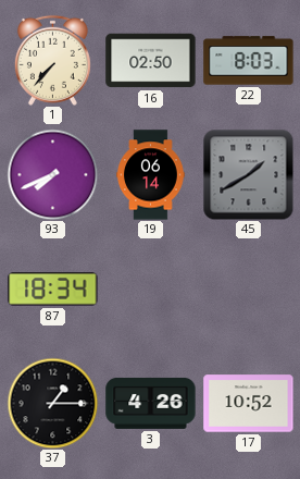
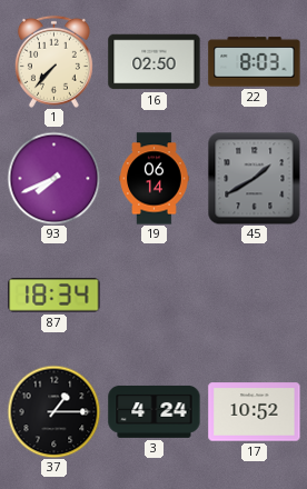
3: 4:26 -> 4:24 (155, 411)
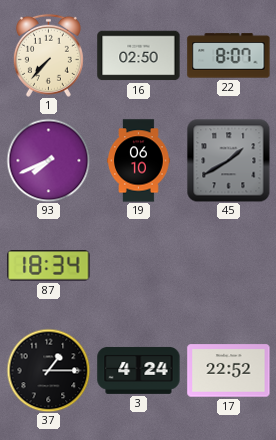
22: 8:03 -> 8:07 (229, 56)
19: 06:14 -> 06:10 (139, 161)
17: 10:52 -> 22:52 (229, 371)
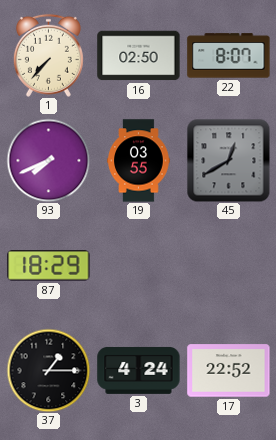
19: 06:10 -> 03:55 (139, 161)
45: 1:40 -> 12:40 (228, 160)
87: 18:34 -> 18:29 (49, 266)
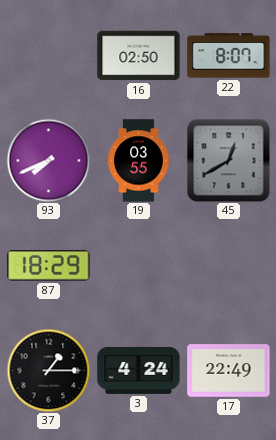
1: 7:37 -> none (48, 55)
17: 22:52 -> 22:49 (229, 371)
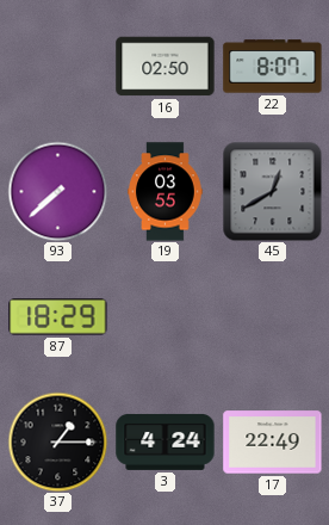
93: 7:41 -> 7:38 (57, 191)
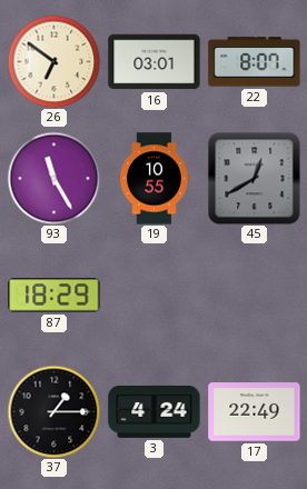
26: none -> 6:51 (53, 61)
16: 02:50 -> 03:01 (155, 62)
93: 7:38 -> 11:25 (53, 178)
19: 03:55 -> 10:55 (155, 179)
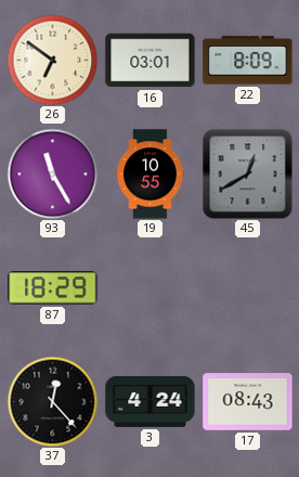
22: 8:07 -> 8:09 (248, 61)
37: 1:15 -> 12:23 (52, 401)
17: 22:49 -> 08:43 (248, 402)
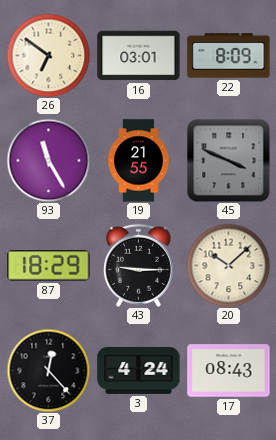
19: 10:55 -> 21:55 (139, 161)
45: 12:40 -> 3:49 (228, 160)
43: none -> 9:15 (138, 265)
20: none -> 10:08 (228, 265)
